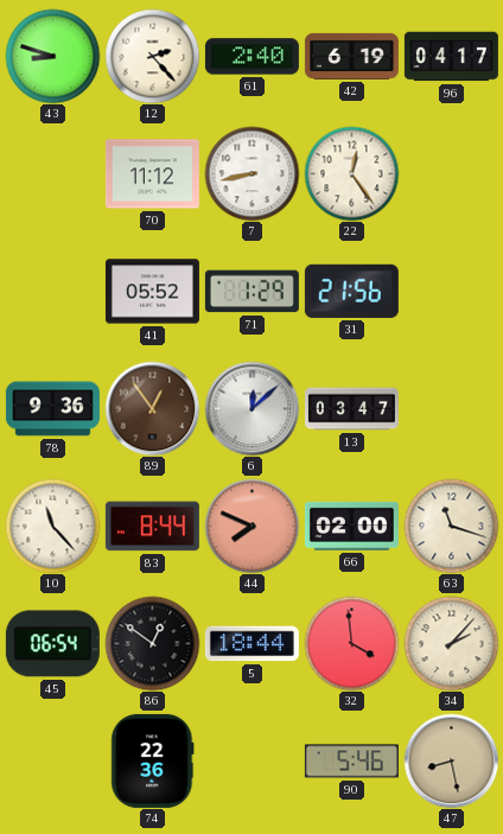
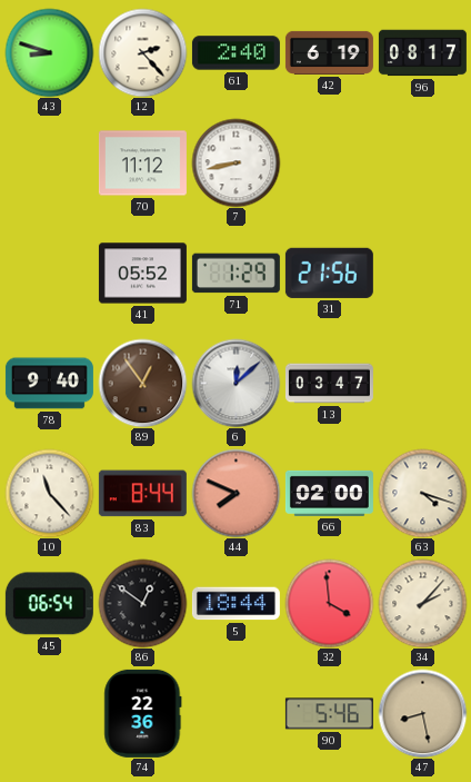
96: 04:17 -> 08:17 (422, 53)
22: 12:24 -> none (351, 173)
78: 9:36 -> 9:40 (49, 384)
63: 11:18 -> 4:18 (422, 493)
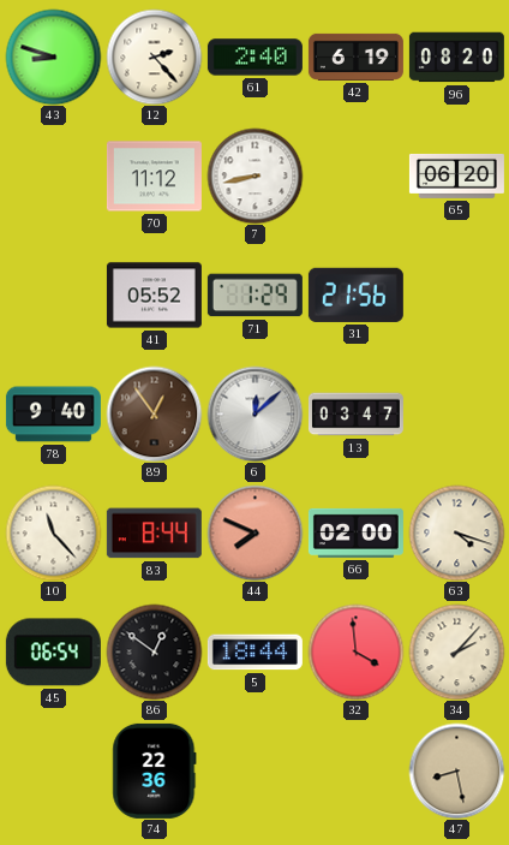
96: 08:17 -> 08:20 (456, 58)
65: none -> 06:20 (456, 175)
90: 5:46 -> none (329, 714)
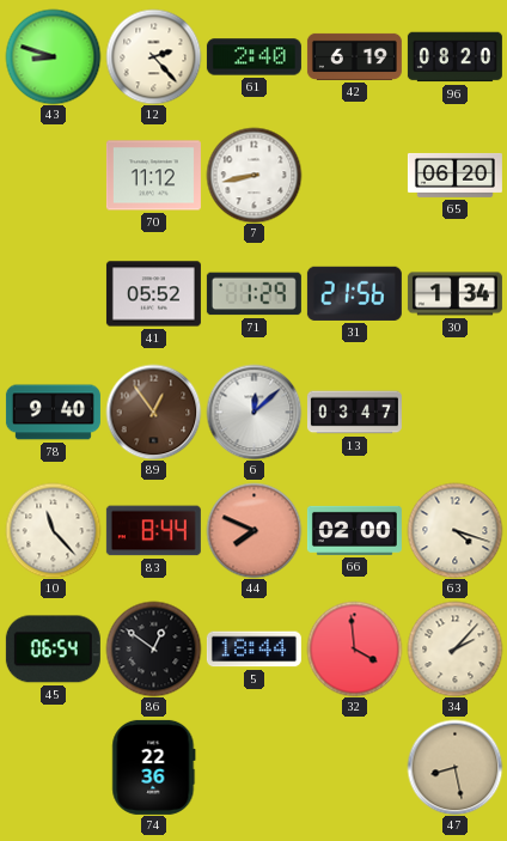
30: none -> 1:34 (454, 294)
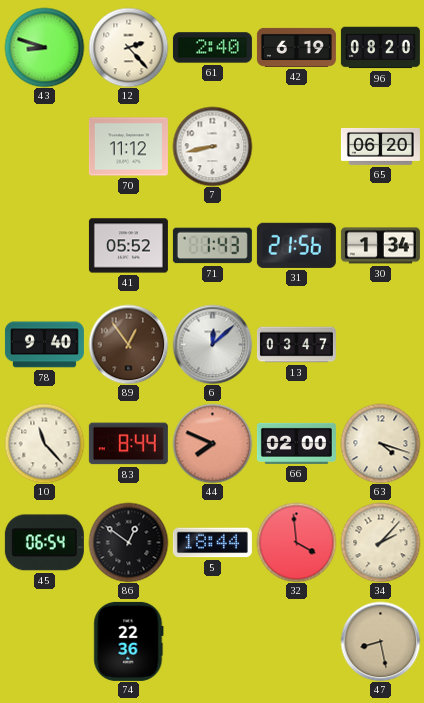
71: 1:29 -> 1:43 (212, 246)
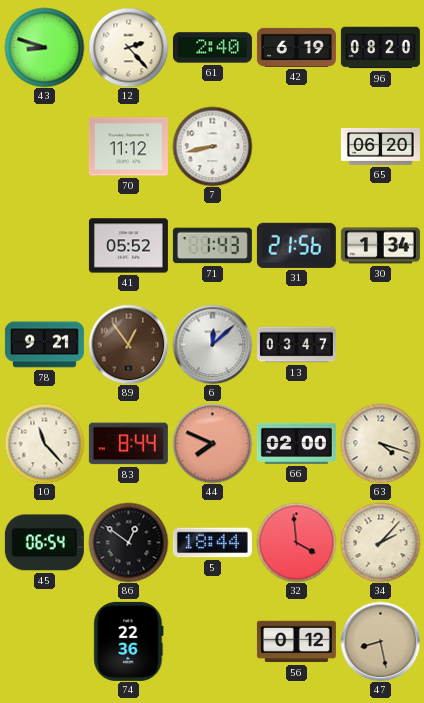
78: 9:40 -> 9:21 (44, 345)
56: none -> 0:12 (296, 642)
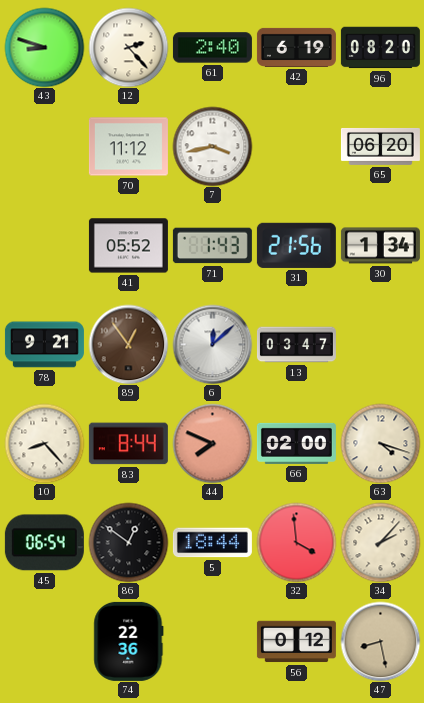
7: 8:43 -> 3:43 (212, 146)
10: 11:23 -> 8:23 (44, 443)
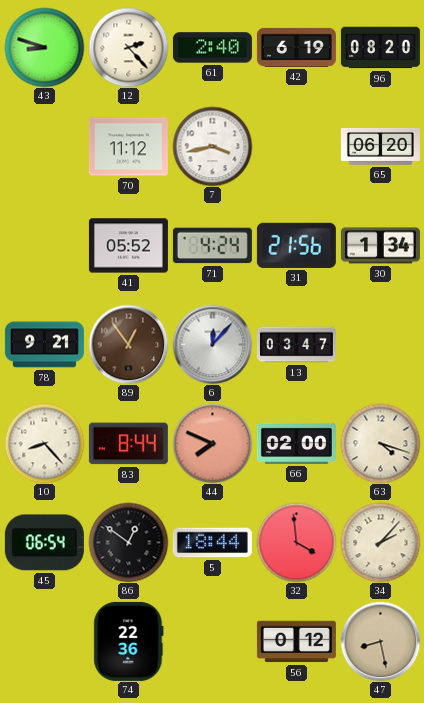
71: 1:43 -> 4:24 (212, 246)
6: 12:08 -> 12:07 (212, 344)
